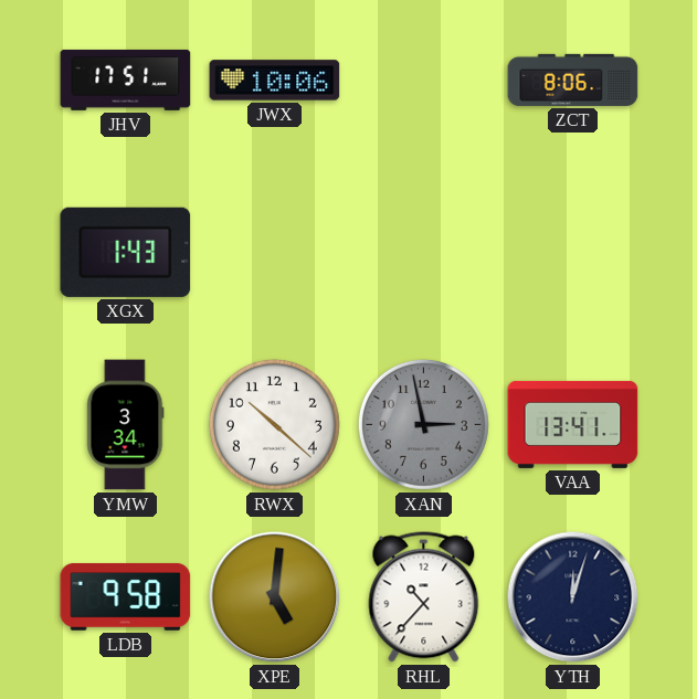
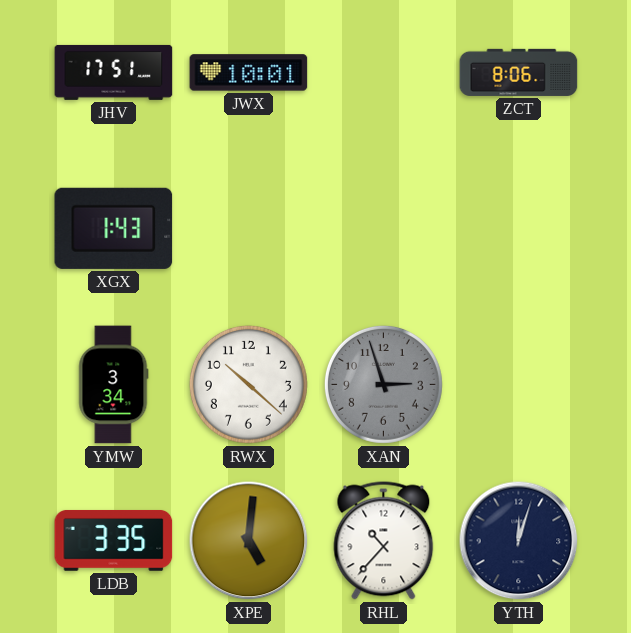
JWX: 10:06 -> 10:01 (249, 73)
XAN: 2:58 -> 2:57 (383, 384)
VAA: 13:41 -> none (573, 424)
LDB: 9:58 -> 3:35 (114, 540)
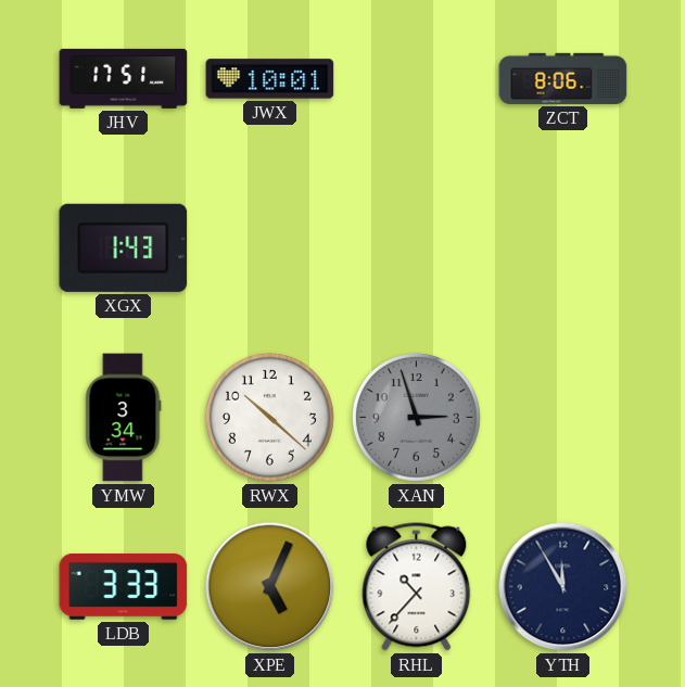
LDB: 3:35 -> 3:33 (124, 586)
XPE: 5:01 -> 5:04 (270, 587)
YTH: 12:03 -> 11:55 (563, 587)
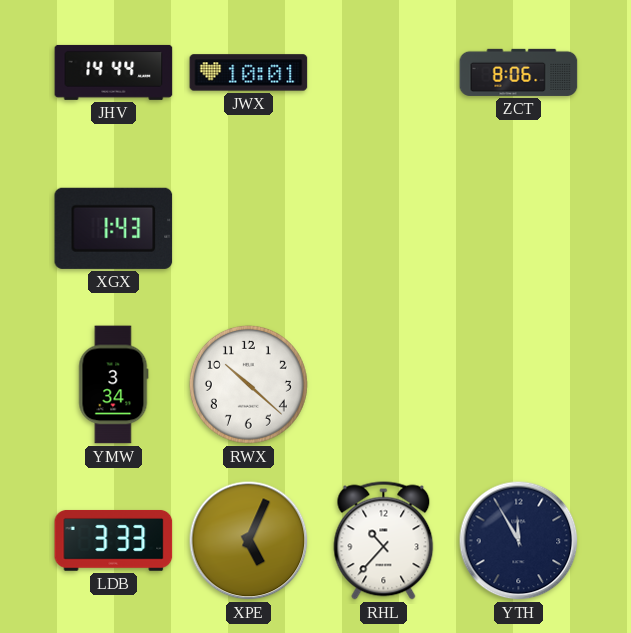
JHV: 17:51 -> 14:44 (114, 72)
XAN: 2:57 -> none (416, 417)
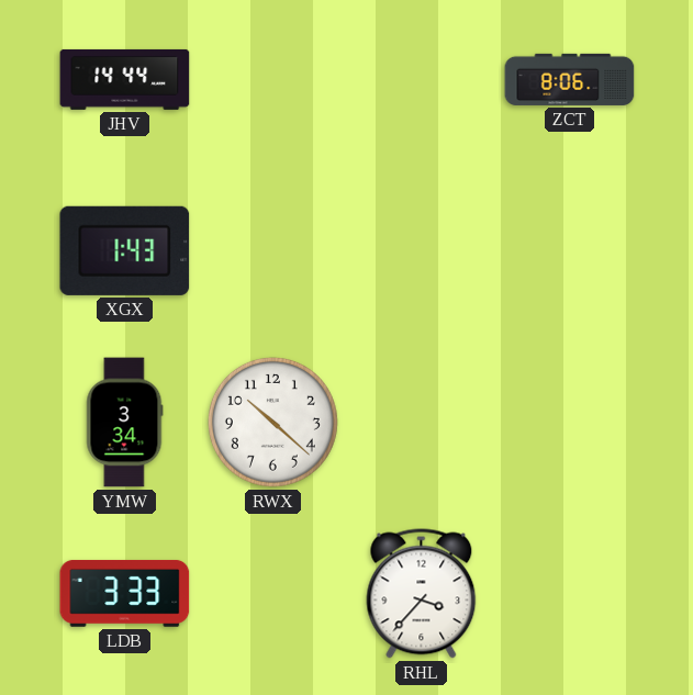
JWX: 10:01 -> none (249, 73)
XPE: 5:04 -> none (249, 541)
RHL: 10:37 -> 3:37 (422, 594)
YTH: 11:55 -> none (519, 541)
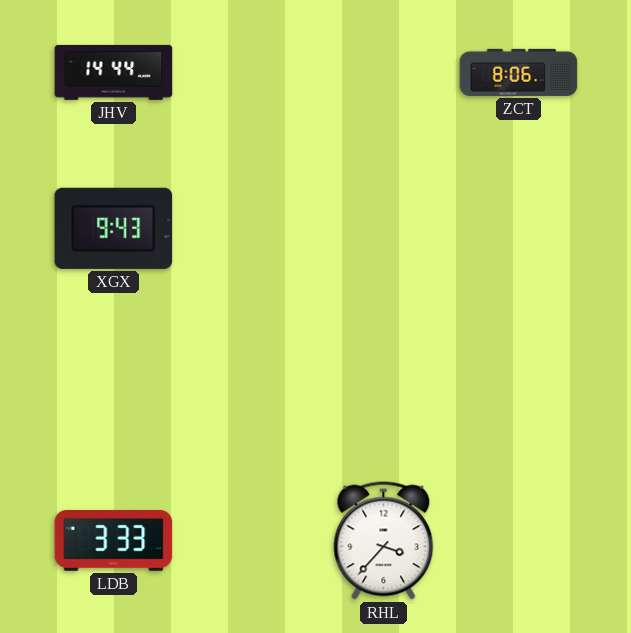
XGX: 1:43 -> 9:43 (114, 228)
YMW: 3:34 -> none (125, 423)
RWX: 10:22 -> none (272, 422)
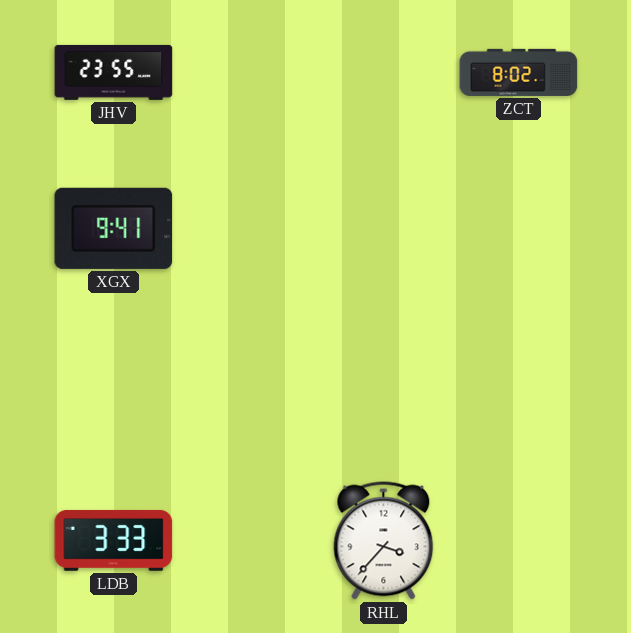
JHV: 14:44 -> 23:55 (114, 72)
ZCT: 8:06 -> 8:02 (519, 72)
XGX: 9:43 -> 9:41 (114, 228)
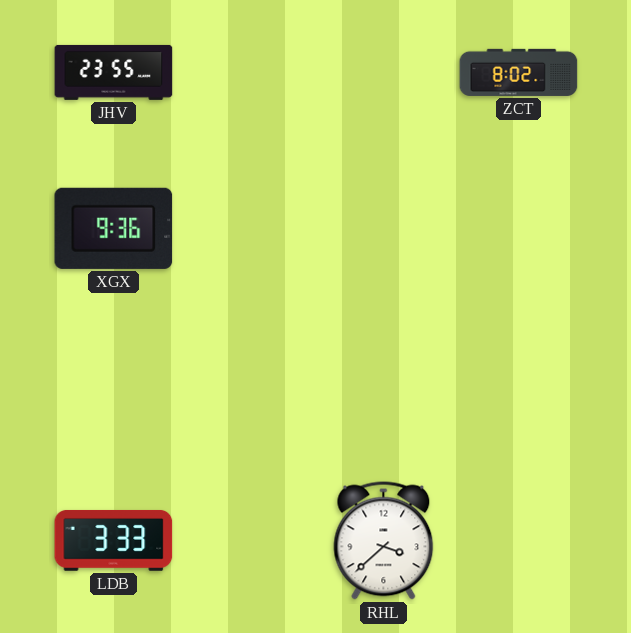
XGX: 9:41 -> 9:36 (114, 228)
RHL: 3:37 -> 3:38 (384, 541)
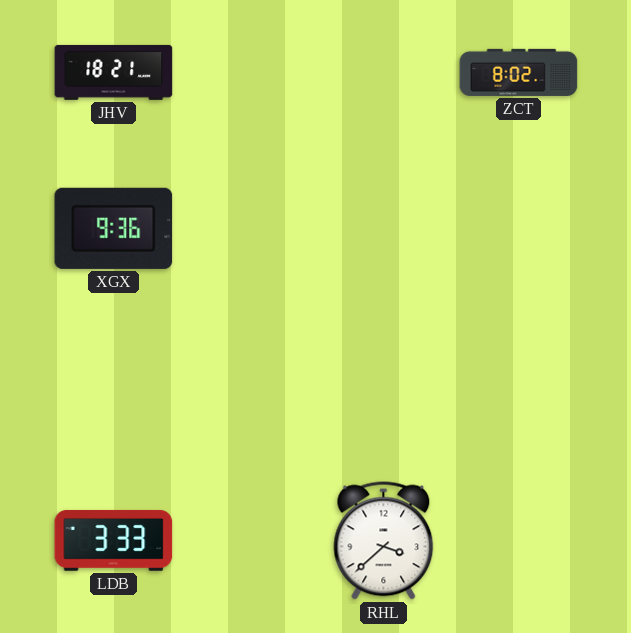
JHV: 23:55 -> 18:21 (114, 72)
